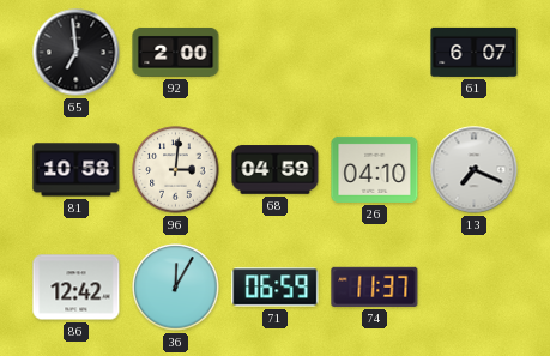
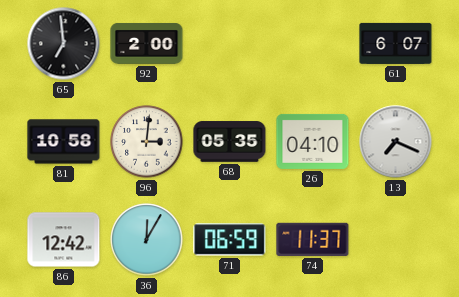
68: 04:59 -> 05:35 (230, 142)
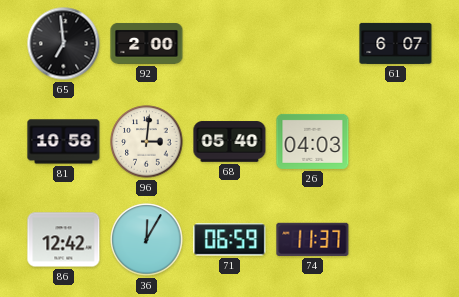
68: 05:35 -> 05:40 (230, 142)
26: 04:10 -> 04:03 (313, 141)
13: 7:19 -> none (396, 142)
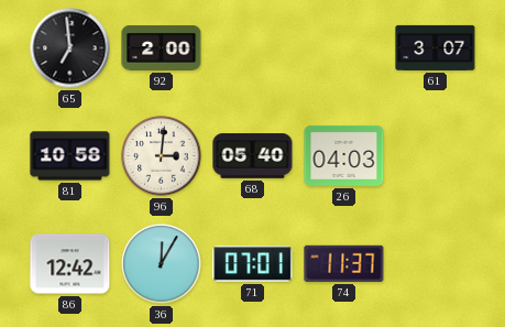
61: 6:07 -> 3:07 (436, 47)
71: 06:59 -> 07:01 (253, 264)
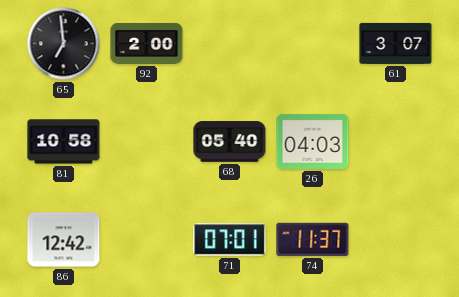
96: 3:01 -> none (162, 156)
36: 12:05 -> none (162, 264)
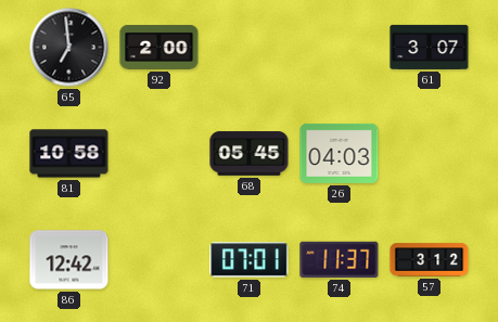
68: 05:40 -> 05:45 (250, 154)
57: none -> 3:12 (430, 260)
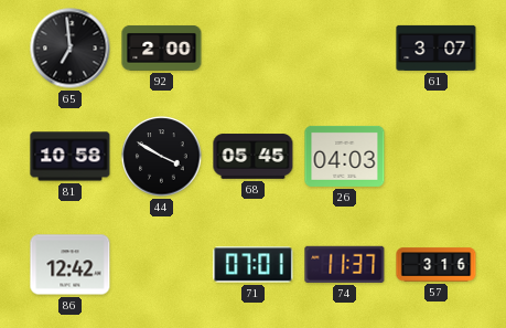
44: none -> 3:50 (162, 157)
57: 3:12 -> 3:16 (437, 265)
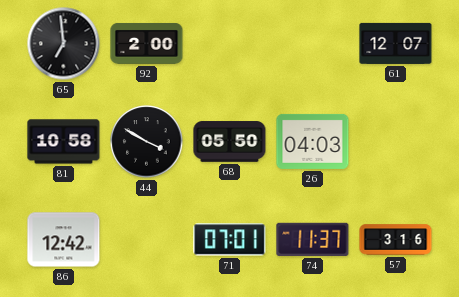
61: 3:07 -> 12:07 (396, 43)
68: 05:45 -> 05:50 (230, 142)
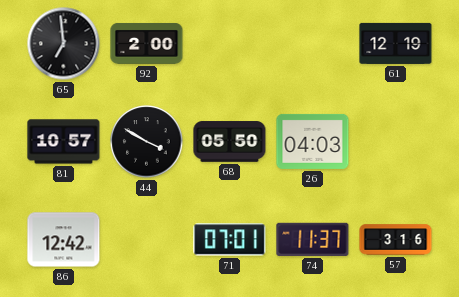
61: 12:07 -> 12:19 (396, 43)
81: 10:58 -> 10:57 (64, 142)
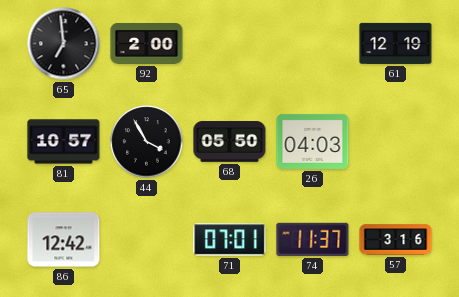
44: 3:50 -> 3:55 (147, 142)
